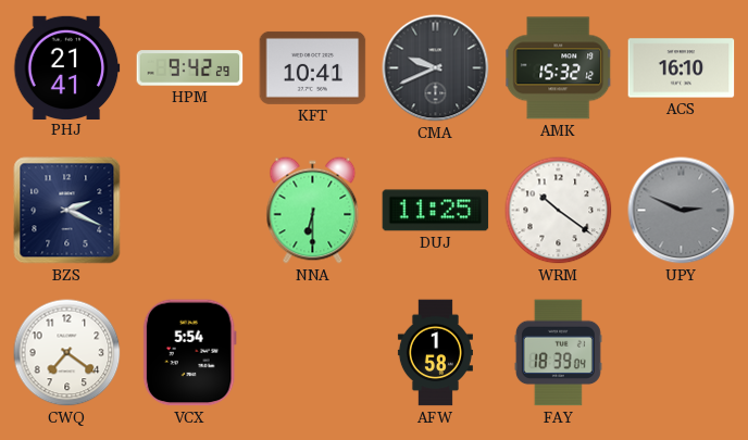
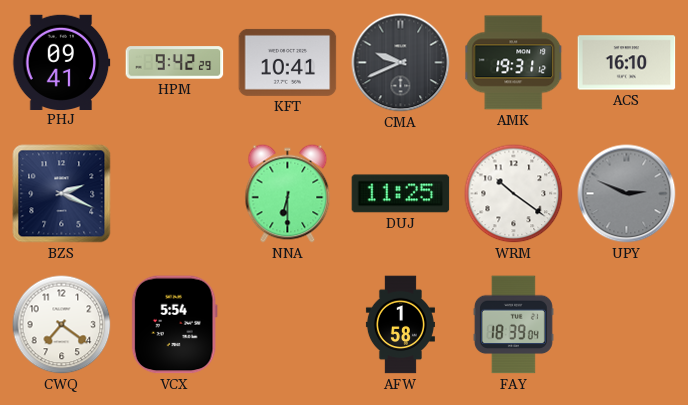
PHJ: 21:41 -> 09:41 (62, 62)
AMK: 15:32 -> 19:31 (514, 63)
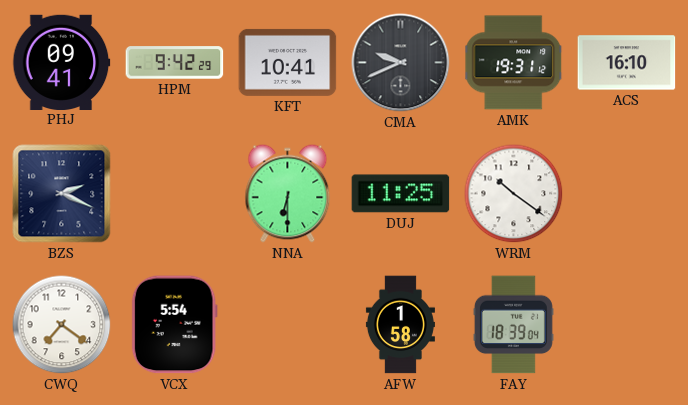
UPY: 2:49 -> none (627, 194)
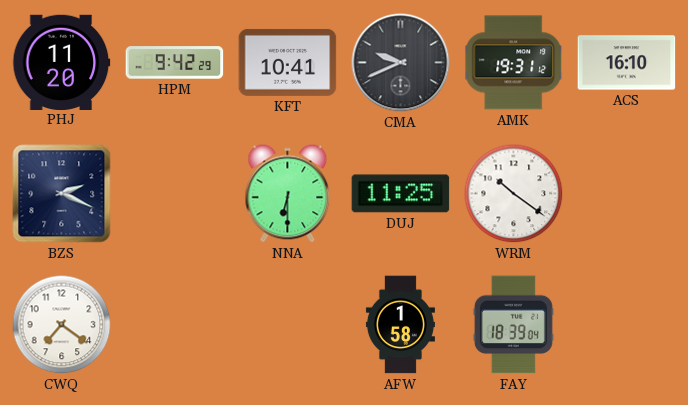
PHJ: 09:41 -> 11:20 (62, 62)
VCX: 5:54 -> none (174, 325)
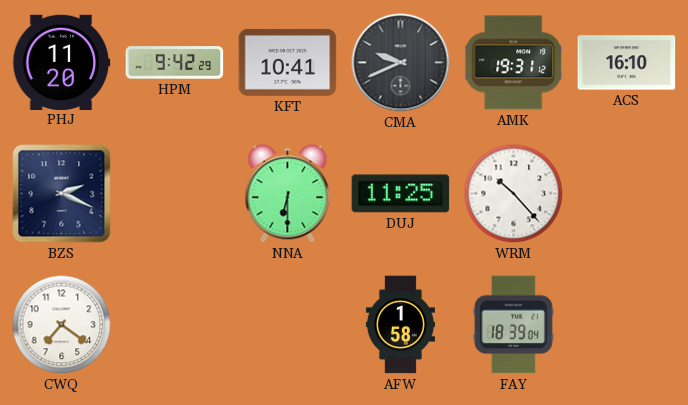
WRM: 10:21 -> 10:23 (514, 194)
